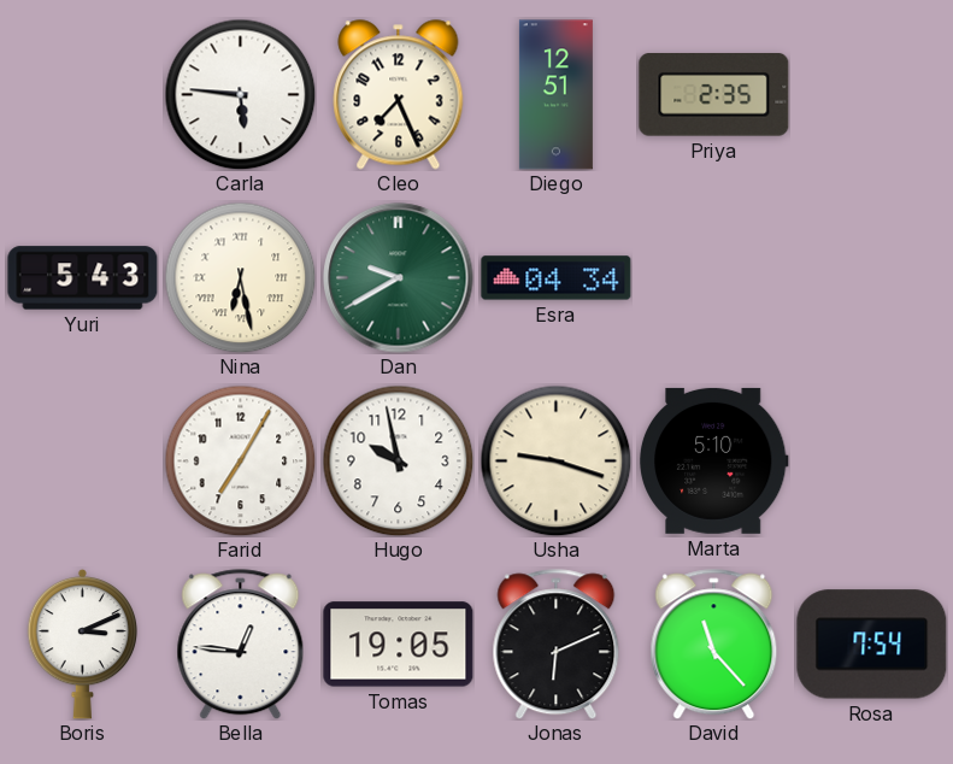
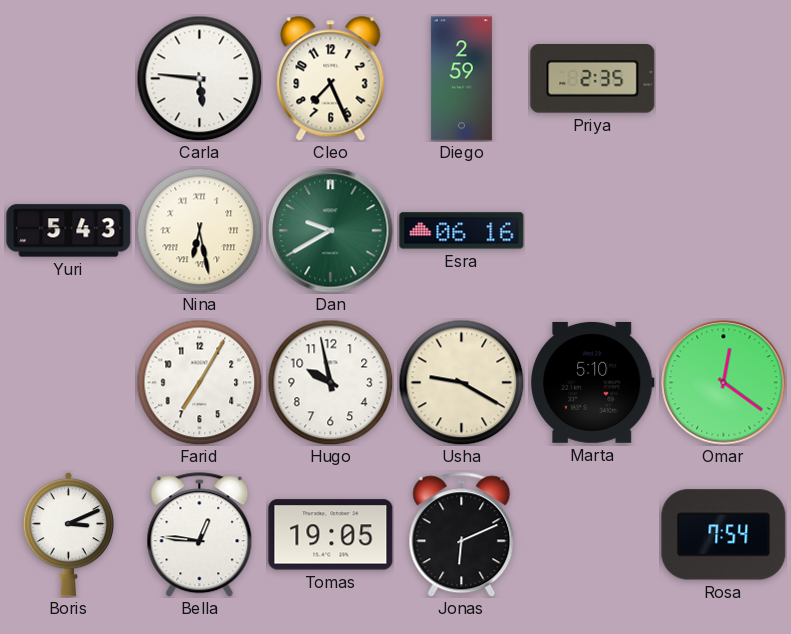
Diego: 12:51 -> 2:59 (461, 79)
Esra: 04:34 -> 06:16 (462, 231)
Usha: 9:18 -> 9:20 (461, 382)
Omar: none -> 12:21 (724, 383)
David: 11:23 -> none (714, 645)
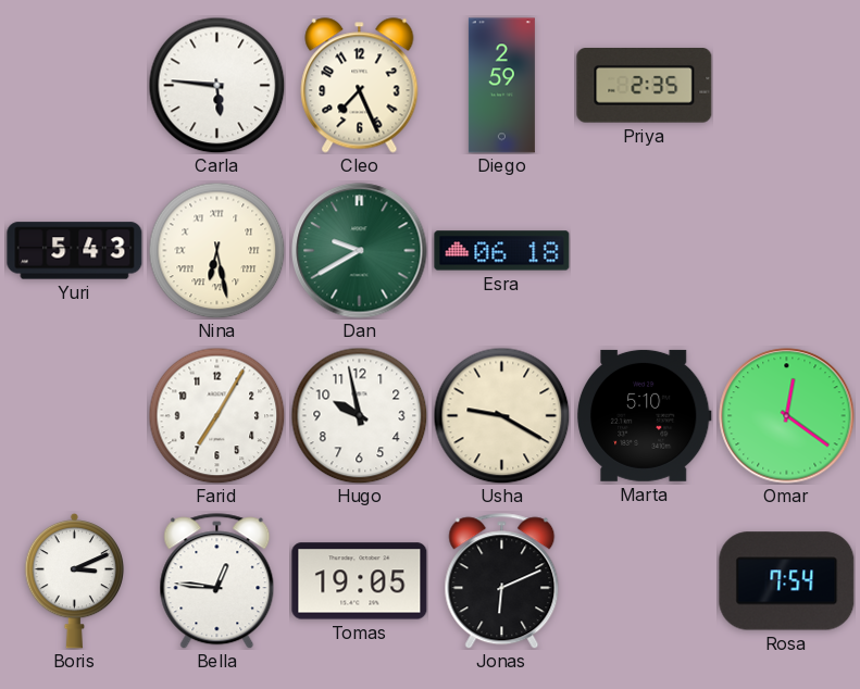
Esra: 06:16 -> 06:18 (502, 251)
